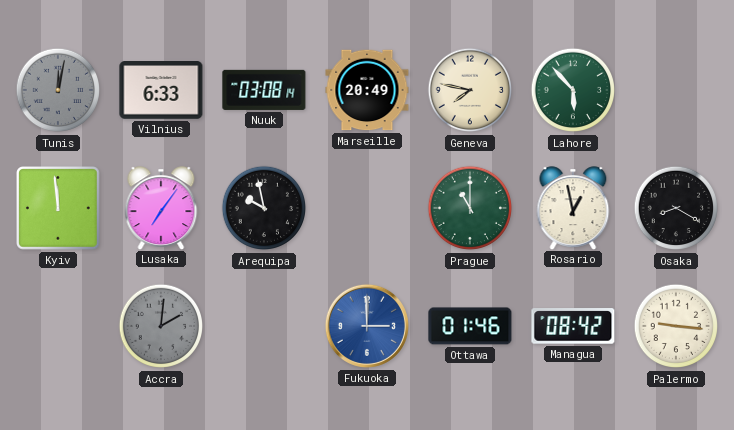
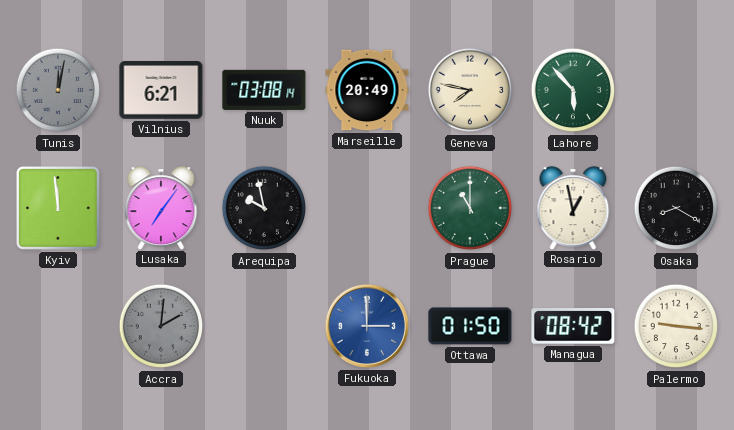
Vilnius: 6:33 -> 6:21 (161, 91)
Ottawa: 01:46 -> 01:50 (470, 326)
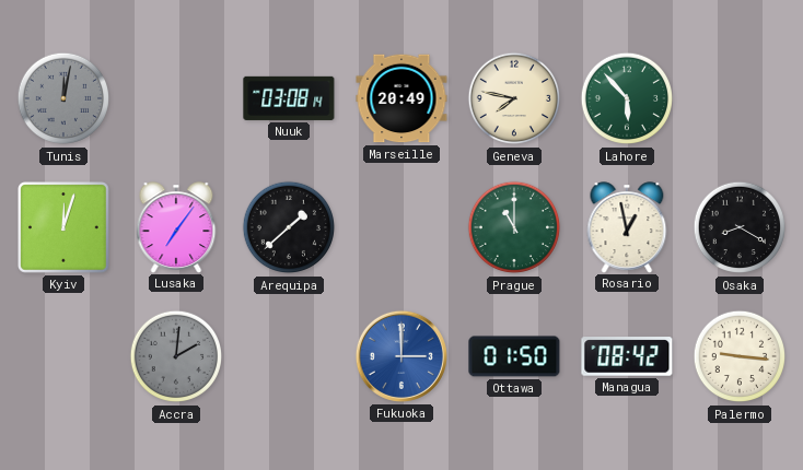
Vilnius: 6:21 -> none (161, 91)
Kyiv: 11:59 -> 12:03 (65, 228)
Arequipa: 9:58 -> 1:38 (289, 227)
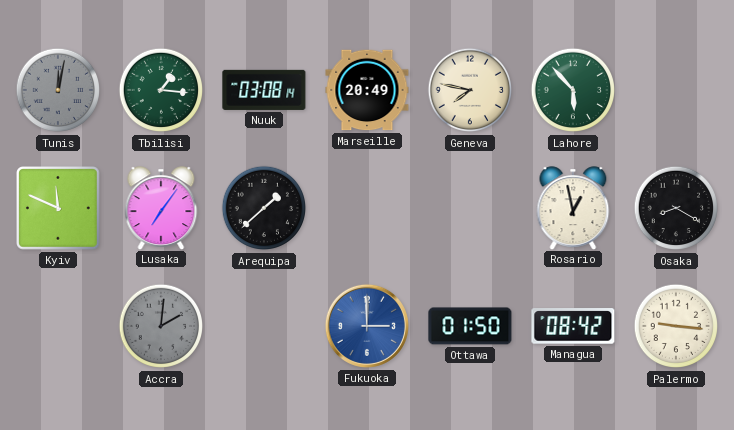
Tbilisi: none -> 1:16 (161, 90)
Kyiv: 12:03 -> 11:49 (59, 209)
Prague: 11:00 -> none (514, 227)
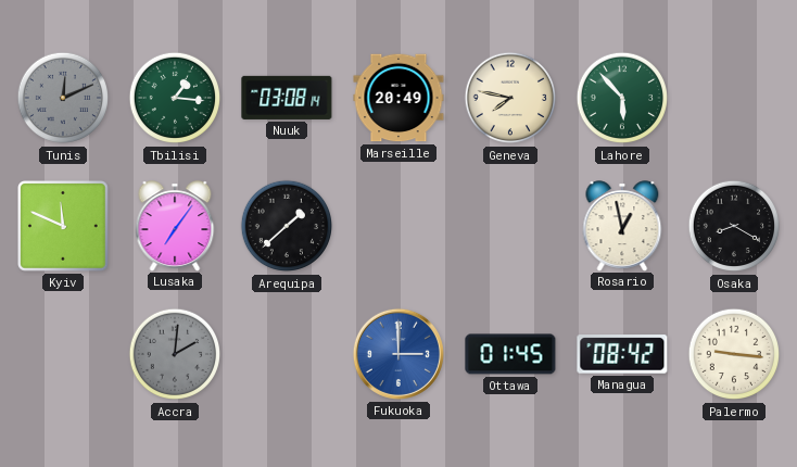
Tunis: 12:02 -> 12:11 (63, 98)
Ottawa: 01:50 -> 01:45 (510, 354)
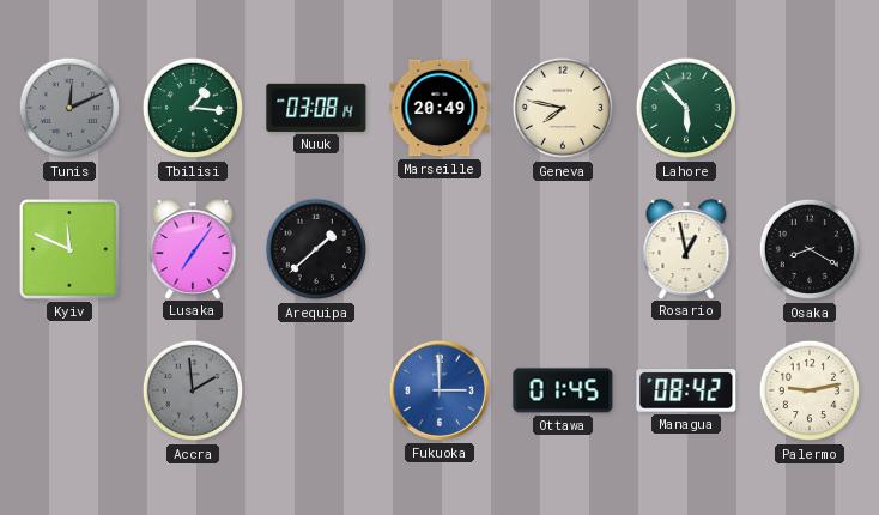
Accra: 2:01 -> 1:59 (193, 390)
Palermo: 9:16 -> 9:13 (810, 390)
